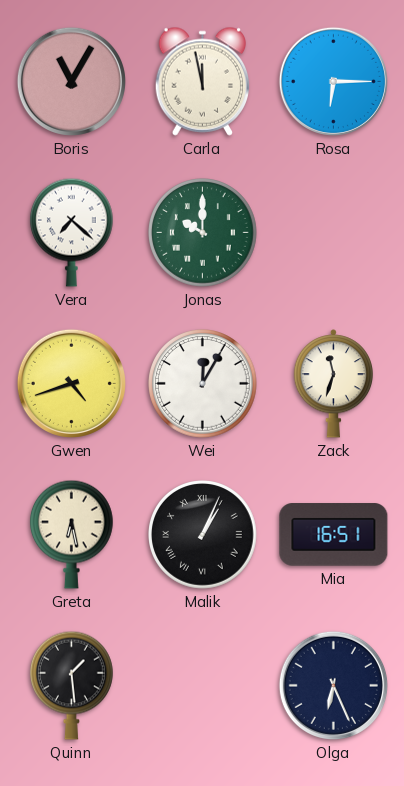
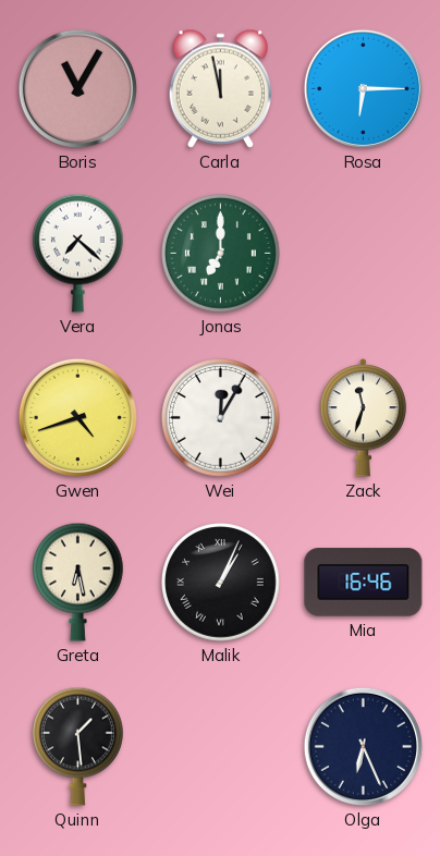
Jonas: 10:00 -> 7:00 (221, 254)
Mia: 16:51 -> 16:46 (364, 583)
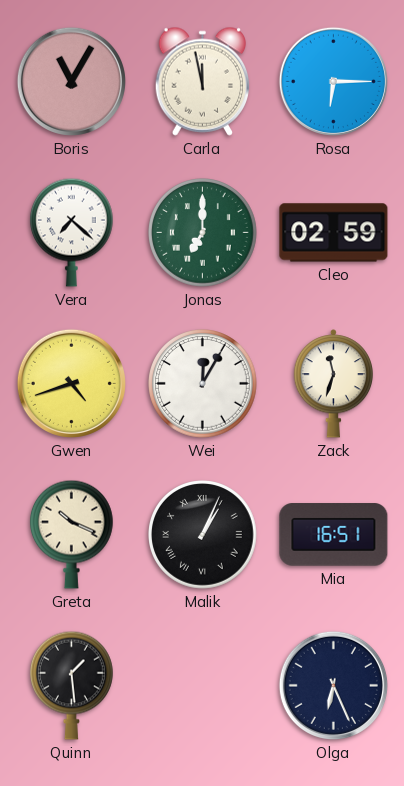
Cleo: none -> 02:59 (334, 233)
Greta: 6:28 -> 10:19 (72, 534)
Mia: 16:46 -> 16:51 (334, 535)
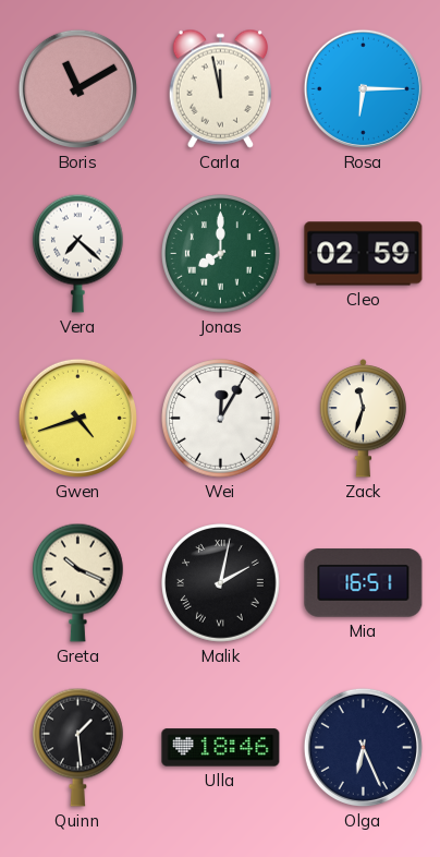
Boris: 11:05 -> 11:10 (77, 88)
Jonas: 7:00 -> 8:00 (221, 254)
Malik: 1:04 -> 2:02 (221, 583)
Ulla: none -> 18:46 (221, 748)
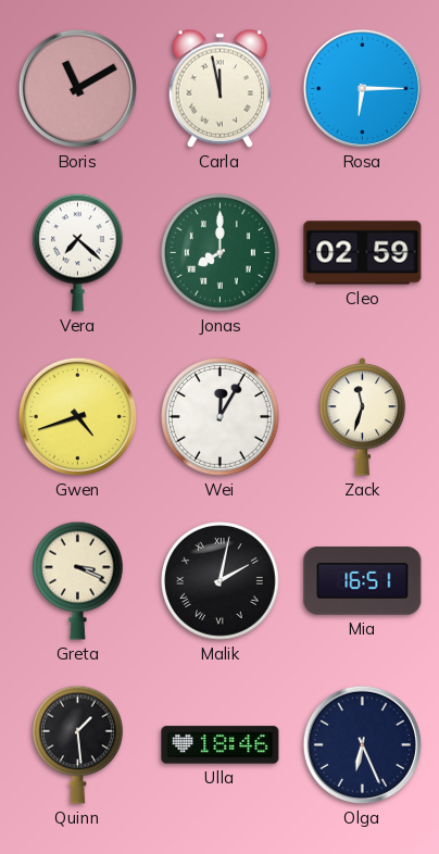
Greta: 10:19 -> 3:19 (78, 580)
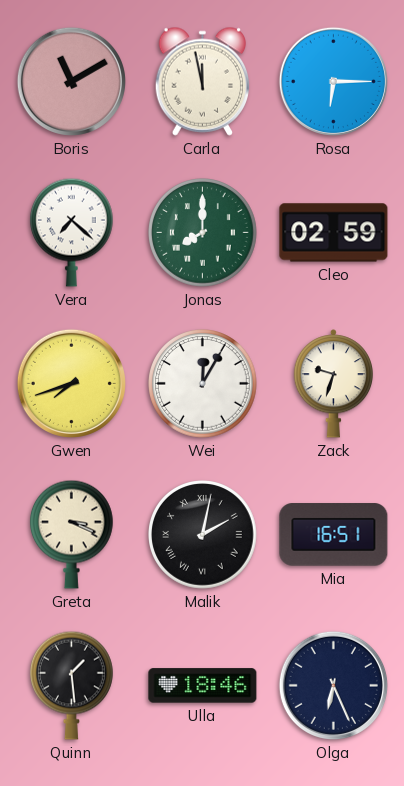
Gwen: 4:42 -> 7:42 (71, 383)
Zack: 11:33 -> 9:33 (333, 384)
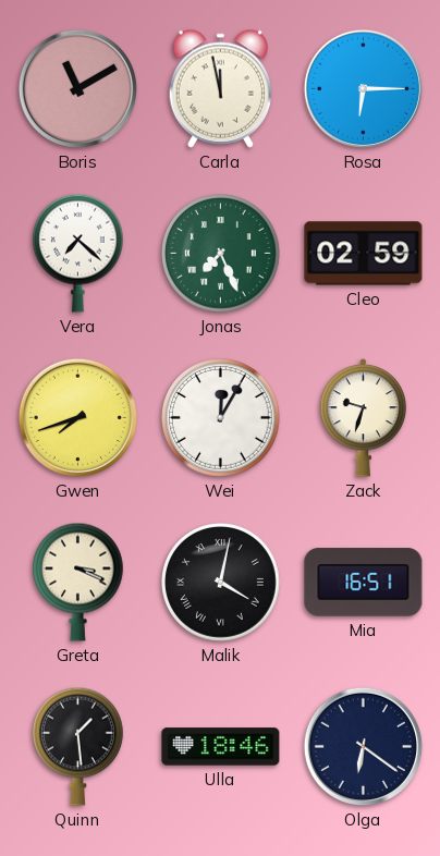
Jonas: 8:00 -> 7:26 (221, 254)
Malik: 2:02 -> 4:02 (221, 583)
Olga: 6:26 -> 6:21 (363, 746)
